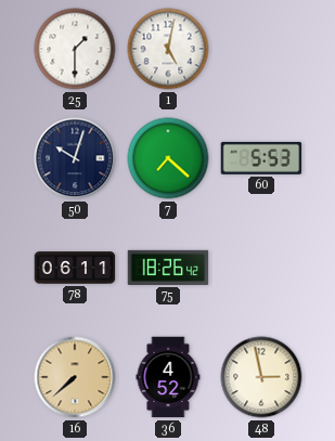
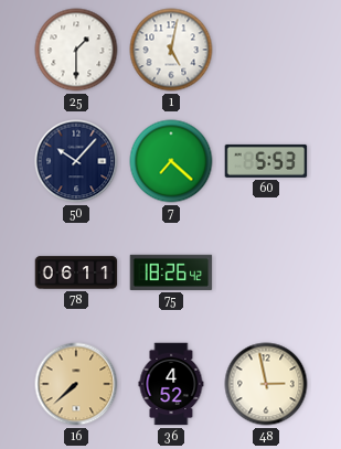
50: 10:03 -> 10:07 (76, 161)
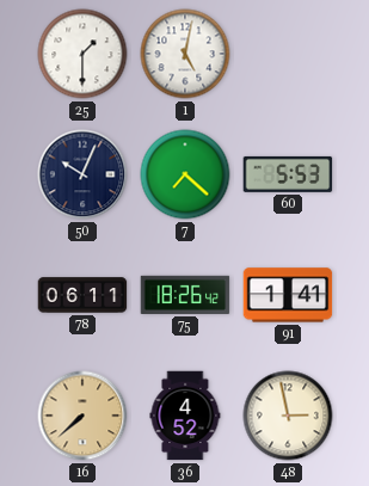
50: 10:07 -> 10:04 (82, 174)
91: none -> 1:41 (288, 295)
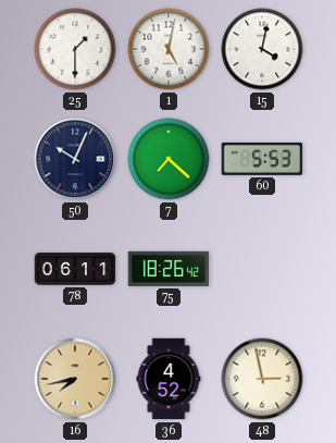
15: none -> 4:02 (262, 49)
91: 1:41 -> none (288, 295)
16: 7:38 -> 7:43 (75, 379)
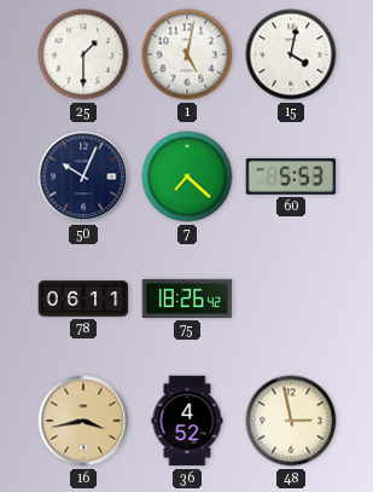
16: 7:43 -> 3:43 (83, 421)
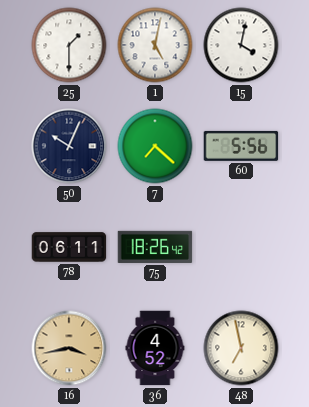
60: 5:53 -> 5:56 (241, 146)
48: 2:58 -> 6:58 (241, 348)
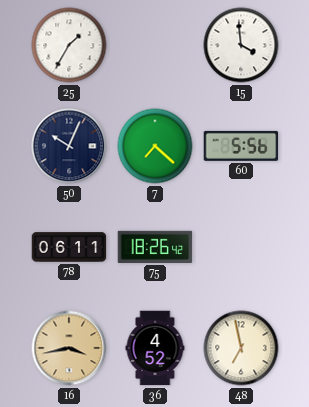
25: 1:30 -> 1:35 (69, 45)
1: 5:02 -> none (155, 45)
15: 4:02 -> 3:59 (241, 45)
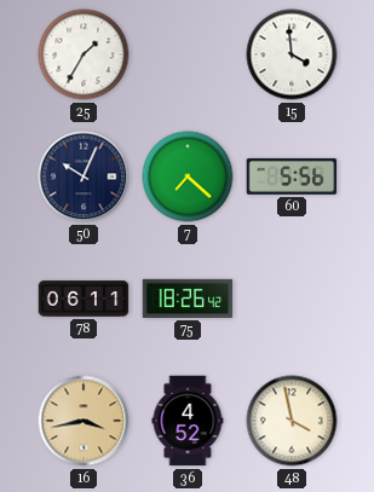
48: 6:58 -> 3:58 (292, 421)
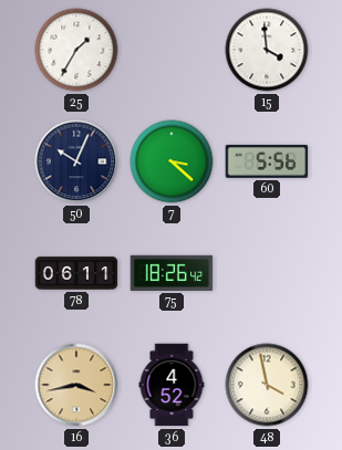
7: 7:22 -> 3:22 (172, 161)
